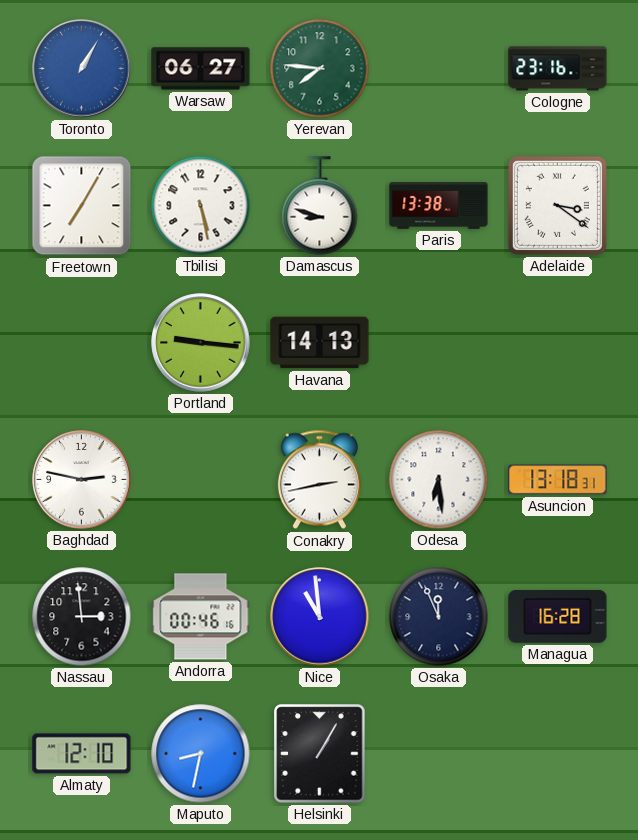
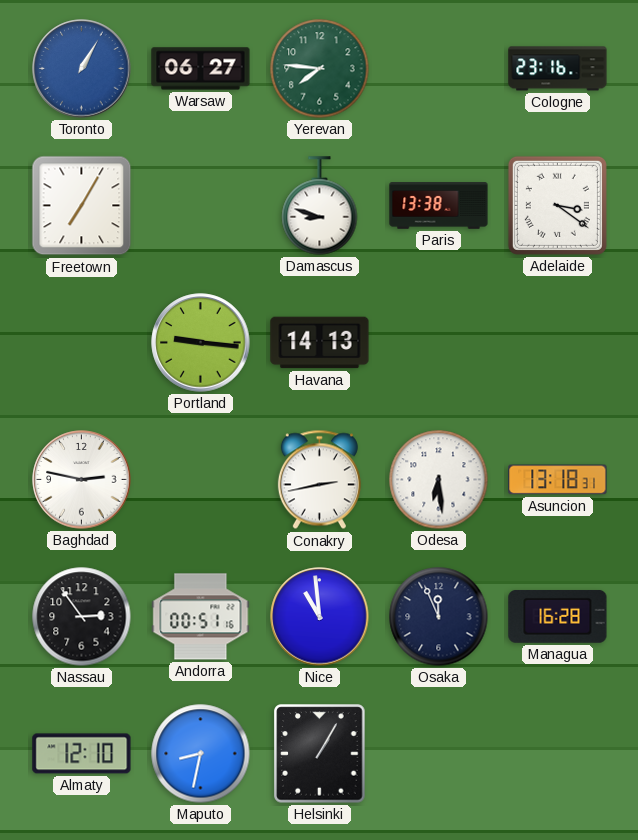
Tbilisi: 5:28 -> none (201, 206)
Nassau: 2:59 -> 2:54 (82, 617)
Andorra: 00:46 -> 00:51 (201, 617)
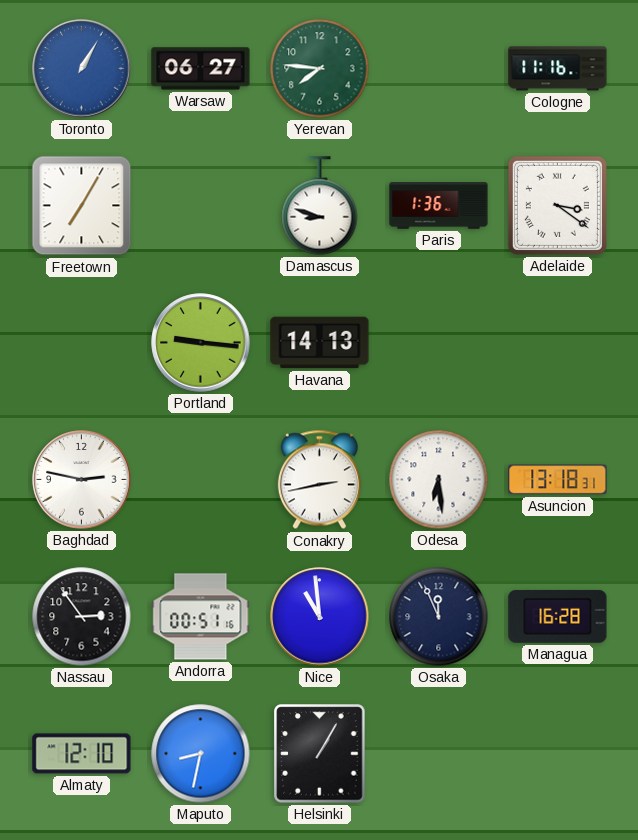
Cologne: 23:16 -> 11:16 (558, 69)
Paris: 13:38 -> 1:36 (439, 206)
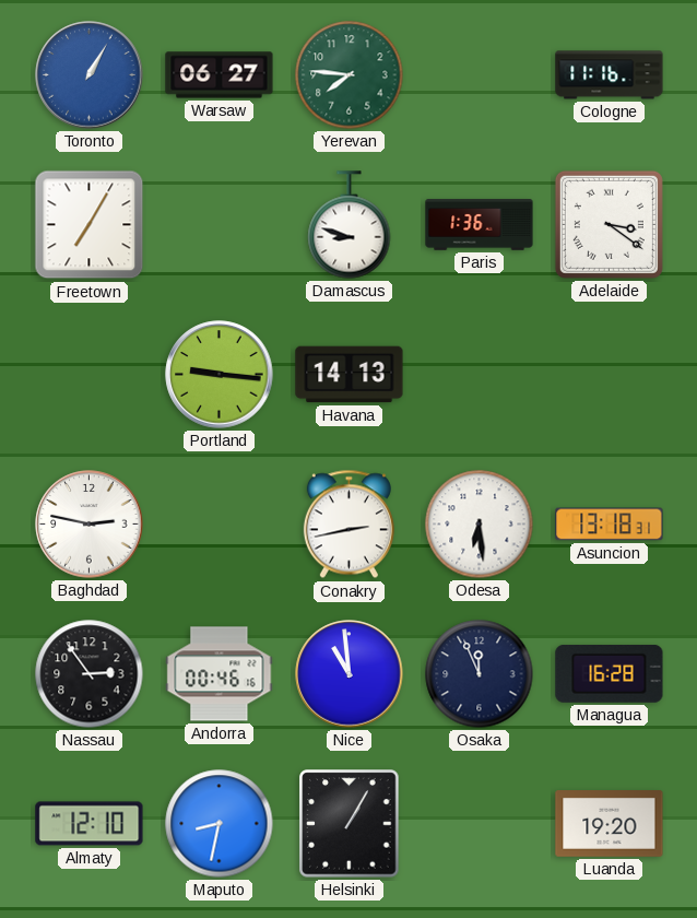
Andorra: 00:51 -> 00:46 (220, 674)
Luanda: none -> 19:20 (610, 824)
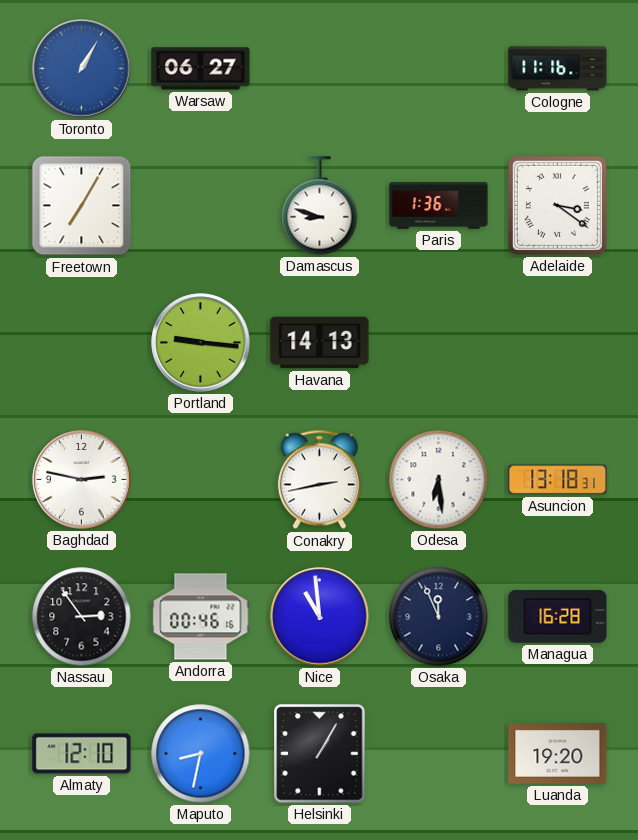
Yerevan: 7:46 -> none (350, 75)
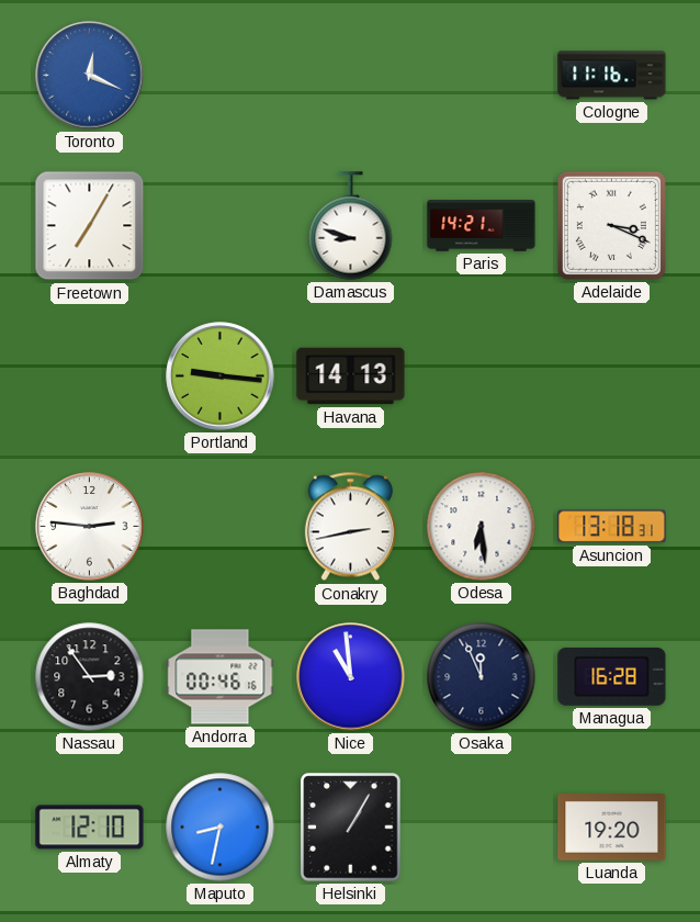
Toronto: 1:05 -> 12:19 (90, 76)
Warsaw: 06:27 -> none (201, 69)
Paris: 1:36 -> 14:21 (482, 226)
Adelaide: 3:21 -> 3:19 (611, 225)
Baghdad: 2:47 -> 2:46 (90, 527)
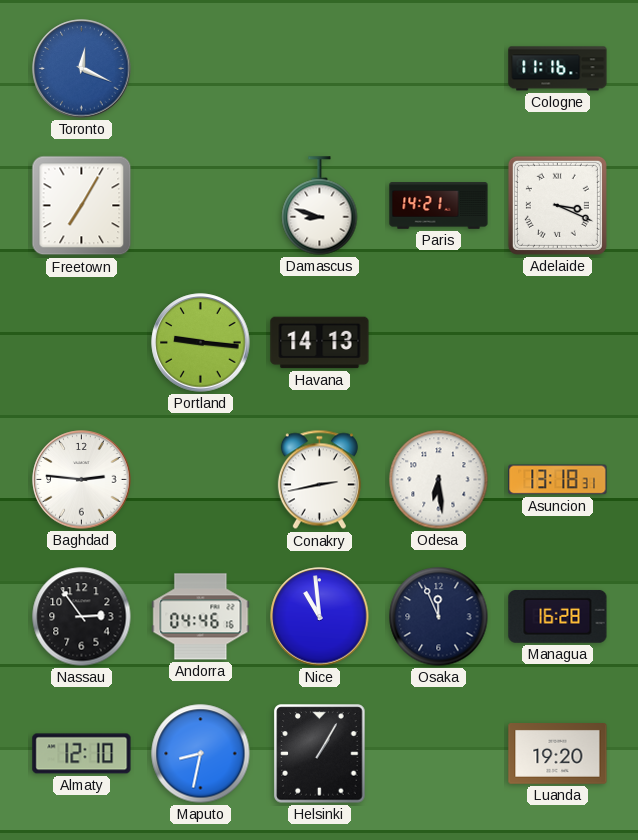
Andorra: 00:46 -> 04:46 (201, 617)
